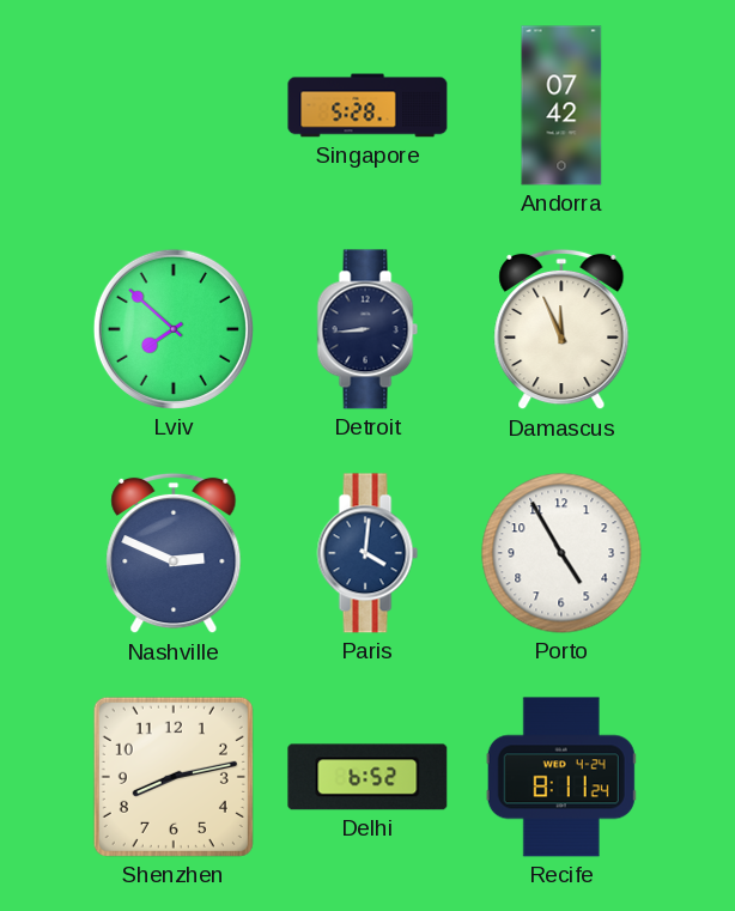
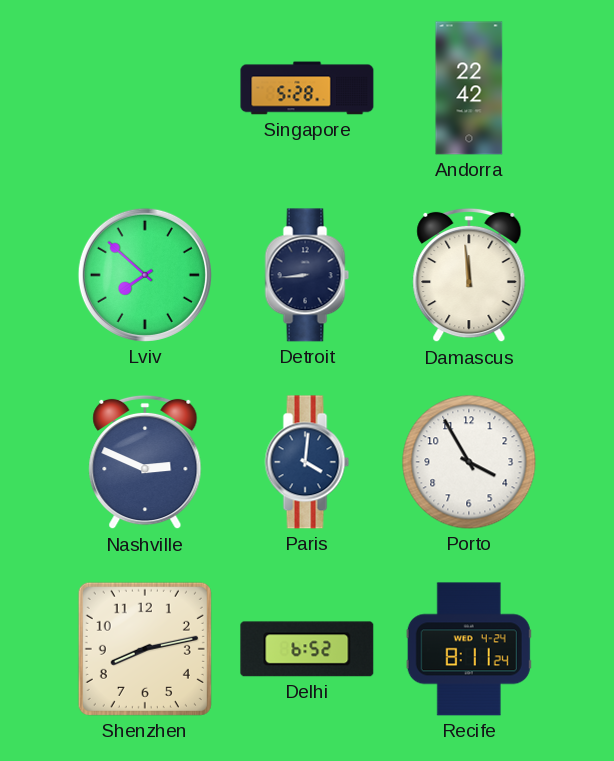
Andorra: 07:42 -> 22:42 (469, 88)
Damascus: 11:56 -> 11:59 (469, 275)
Porto: 4:55 -> 3:55 (469, 462)
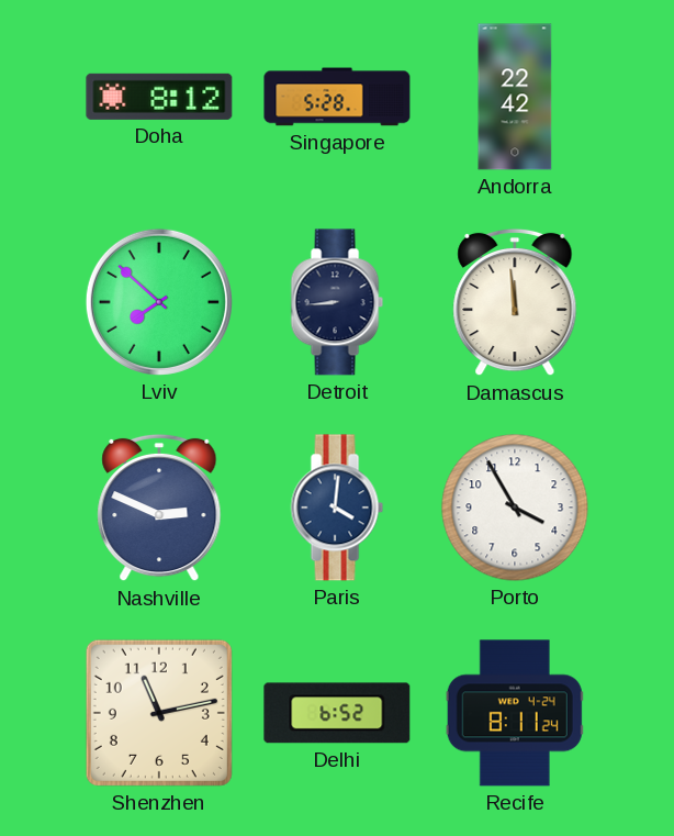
Doha: none -> 8:12 (159, 97)
Shenzhen: 8:13 -> 11:13 (159, 713)
